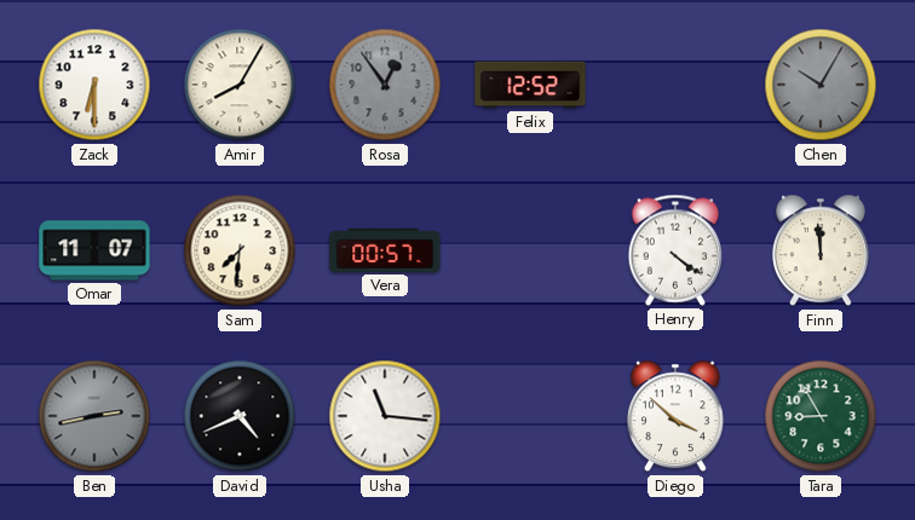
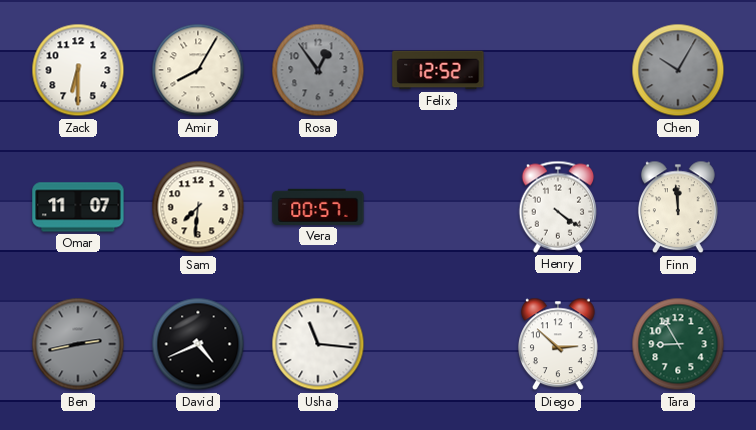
Diego: 3:52 -> 2:52 (559, 344)
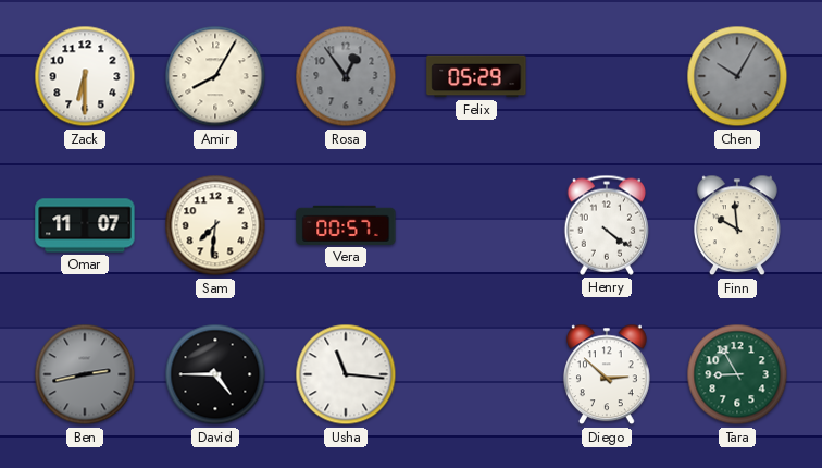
Felix: 12:52 -> 05:29 (476, 76)
Finn: 11:59 -> 9:59 (738, 225)
David: 4:41 -> 4:45 (215, 374)
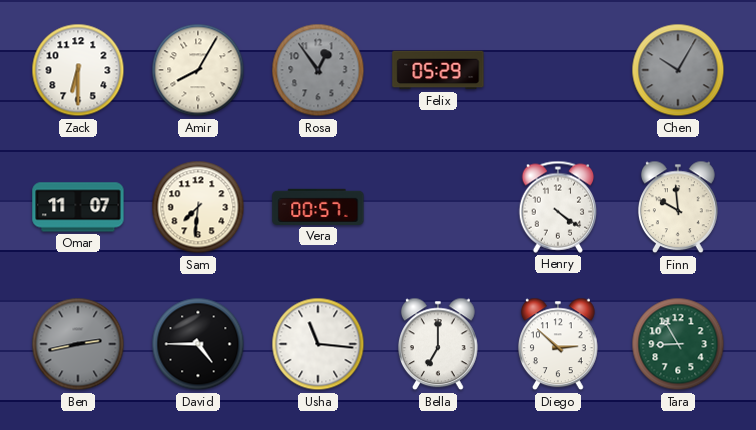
Bella: none -> 7:00 (439, 344)
